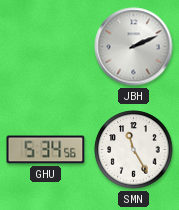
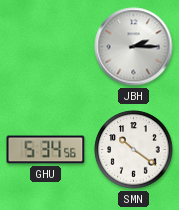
JBH: 2:11 -> 2:15 (134, 47)
SMN: 11:25 -> 10:21 (134, 150)
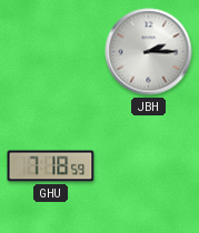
GHU: 5:34 -> 7:18 (51, 166)
SMN: 10:21 -> none (134, 150)
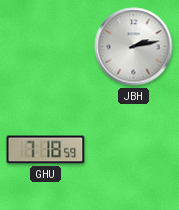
JBH: 2:15 -> 2:13 (134, 47)
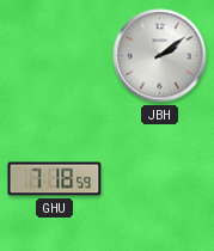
JBH: 2:13 -> 2:09 (160, 56)
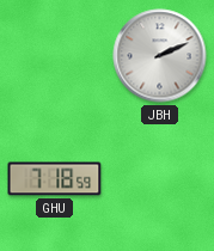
JBH: 2:09 -> 2:11 (160, 56)
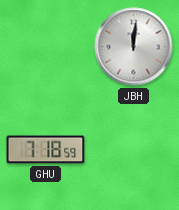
JBH: 2:11 -> 12:01 (134, 47)
